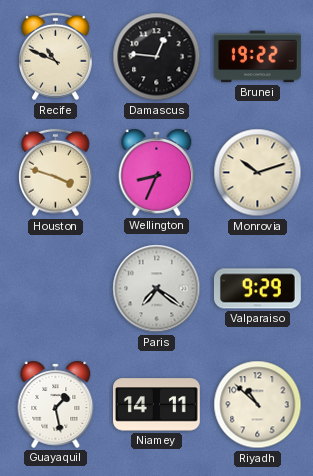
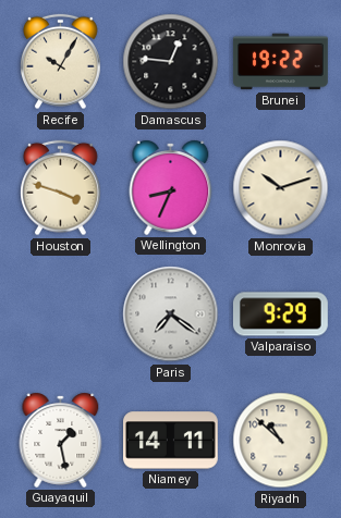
Recife: 10:49 -> 10:05 (61, 62)
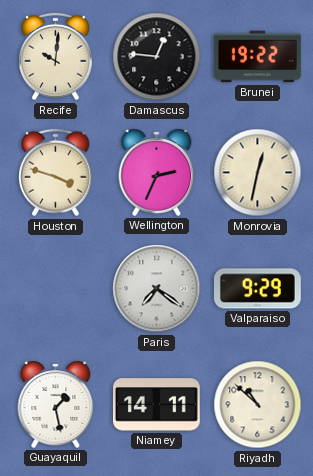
Recife: 10:05 -> 10:01 (56, 57)
Wellington: 8:34 -> 2:34 (157, 172)
Monrovia: 10:12 -> 12:32 (258, 173)
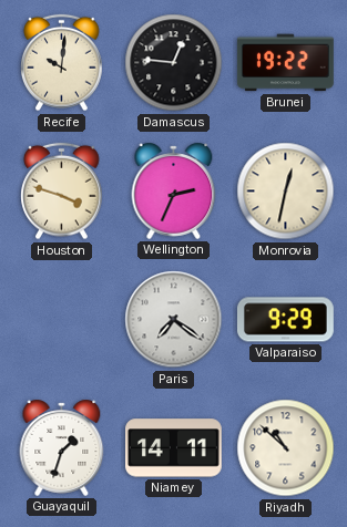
Guayaquil: 1:28 -> 1:33 (62, 447)
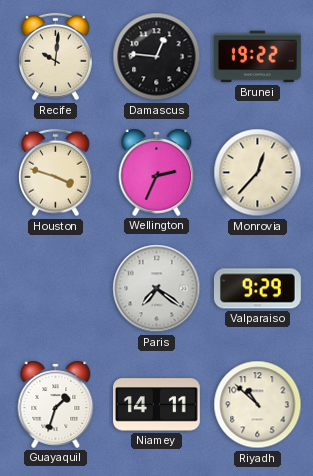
Monrovia: 12:32 -> 12:37 (258, 173)
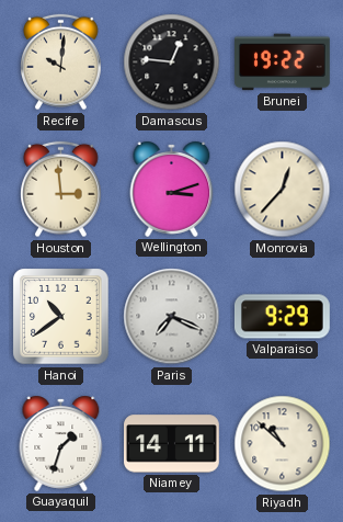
Houston: 3:48 -> 2:59 (61, 190)
Wellington: 2:34 -> 3:12 (172, 189)
Hanoi: none -> 10:39 (61, 317)
Paris: 7:21 -> 7:19 (172, 317)
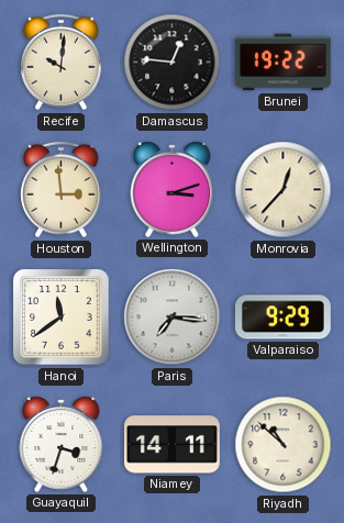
Hanoi: 10:39 -> 11:39 (62, 318)
Paris: 7:19 -> 7:16 (173, 318)
Guayaquil: 1:33 -> 3:33 (62, 444)
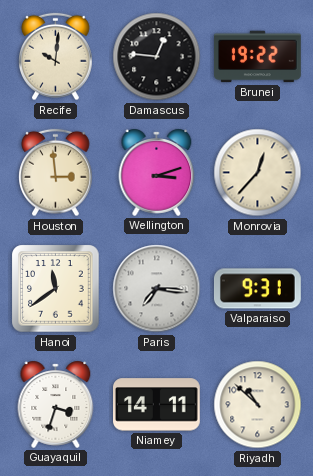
Valparaiso: 9:29 -> 9:31 (257, 289)
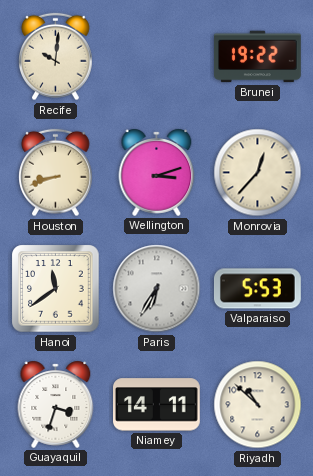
Damascus: 12:46 -> none (157, 57)
Houston: 2:59 -> 8:42 (56, 173)
Paris: 7:16 -> 6:35 (157, 289)
Valparaiso: 9:31 -> 5:53 (257, 289)
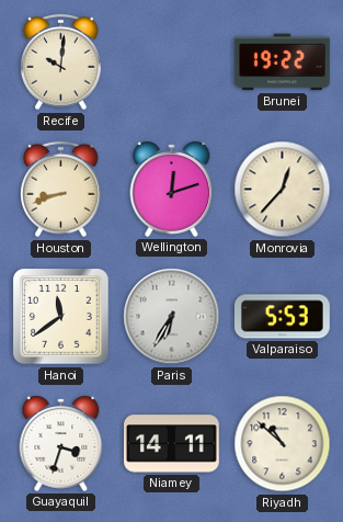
Wellington: 3:12 -> 12:12 (172, 189)
